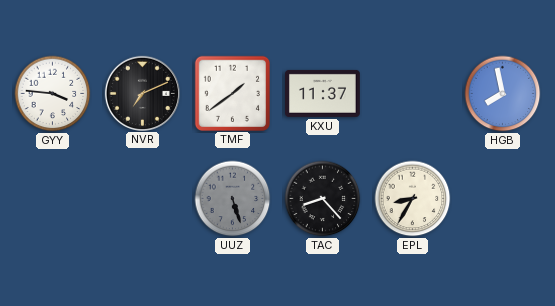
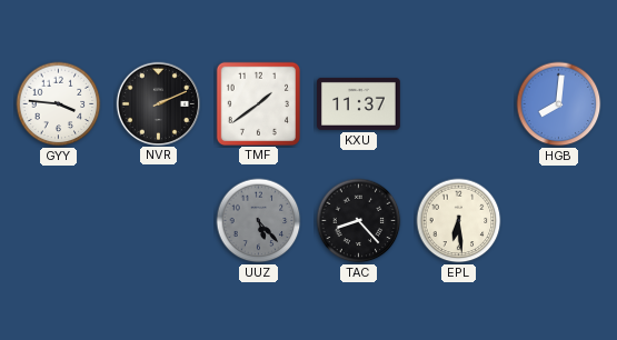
NVR: 7:11 -> 2:11 (158, 103)
HGB: 7:58 -> 8:01 (559, 104)
UUZ: 5:27 -> 5:23 (259, 221)
EPL: 8:35 -> 6:29 (459, 221)
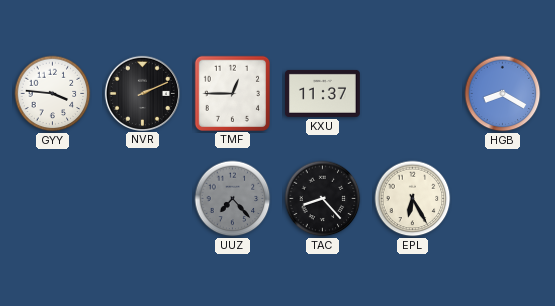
TMF: 1:39 -> 12:45 (232, 93)
HGB: 8:01 -> 8:20 (503, 94)
UUZ: 5:23 -> 7:23 (233, 199)
EPL: 6:29 -> 6:25 (413, 199)
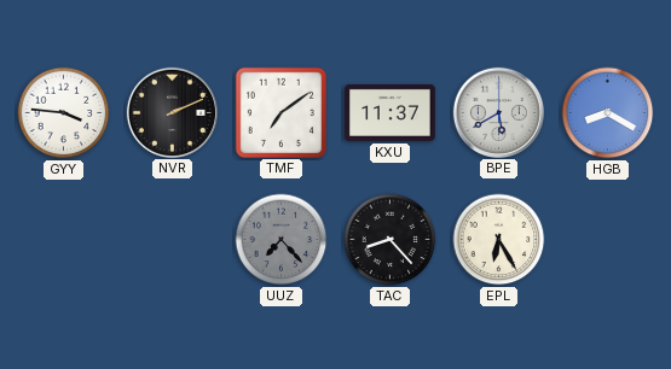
TMF: 12:45 -> 7:09 (280, 112)
BPE: none -> 5:40 (498, 112)
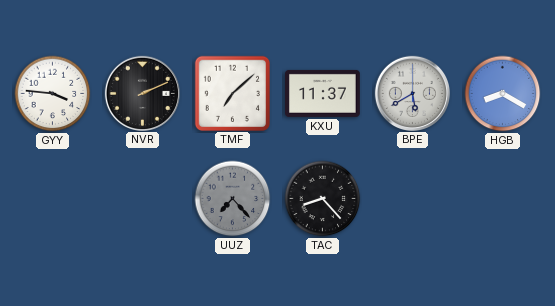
TMF: 7:09 -> 7:08 (232, 93)
EPL: 6:25 -> none (499, 240)
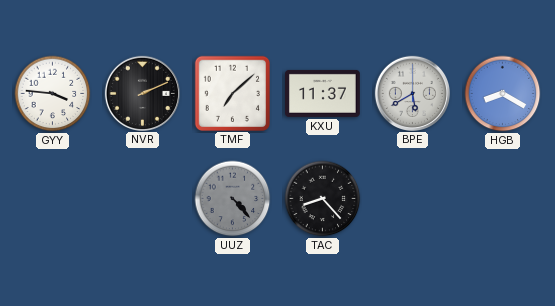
UUZ: 7:23 -> 4:23 (233, 199)
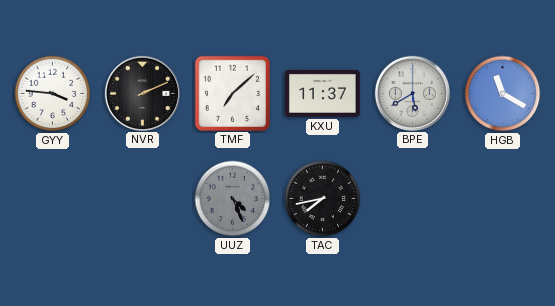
HGB: 8:20 -> 11:20 (503, 94)
UUZ: 4:23 -> 4:26 (233, 199)
TAC: 8:23 -> 7:43 (323, 199)
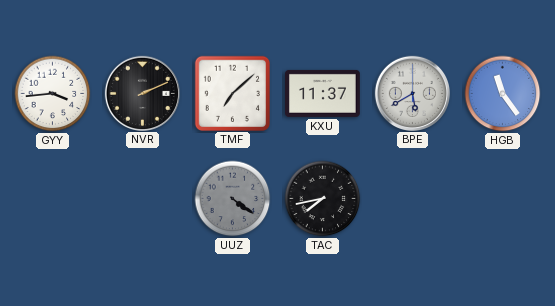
GYY: 3:46 -> 3:44 (53, 94)
HGB: 11:20 -> 11:24 (503, 94)
UUZ: 4:26 -> 4:21 (233, 199)
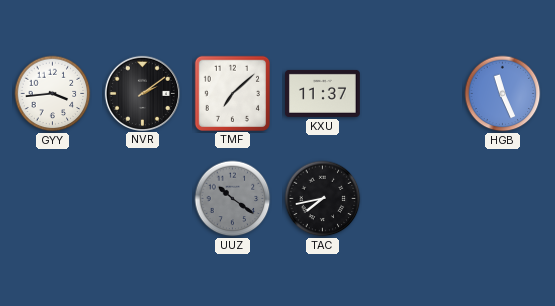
NVR: 2:11 -> 2:09 (142, 93)
BPE: 5:40 -> none (412, 93)
HGB: 11:24 -> 11:26 (503, 94)
UUZ: 4:21 -> 10:21 (233, 199)
